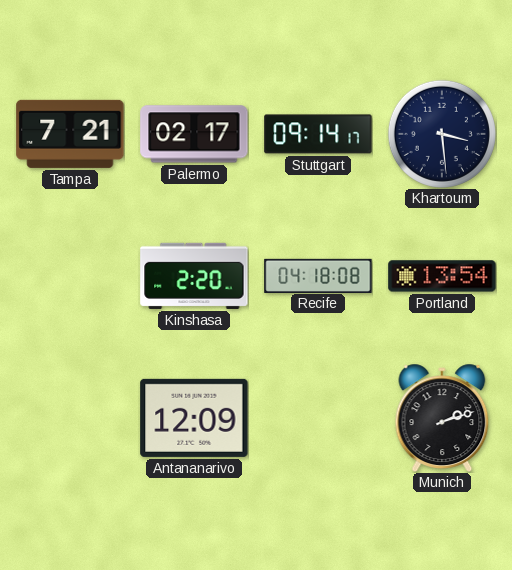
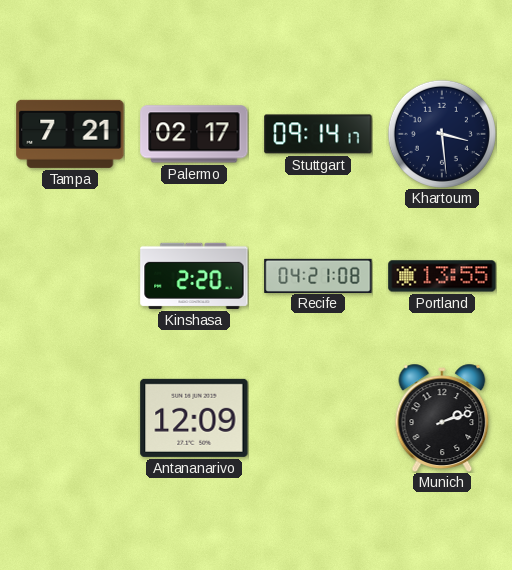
Recife: 04:18 -> 04:21 (318, 275)
Portland: 13:54 -> 13:55 (442, 276)
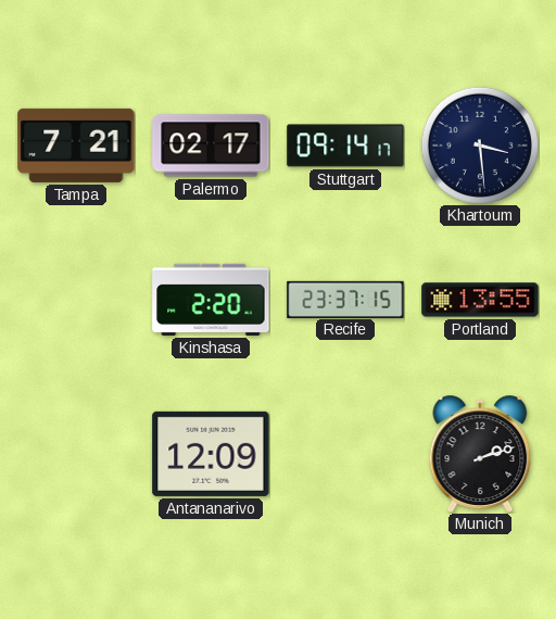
Recife: 04:21 -> 23:37 (345, 299)
